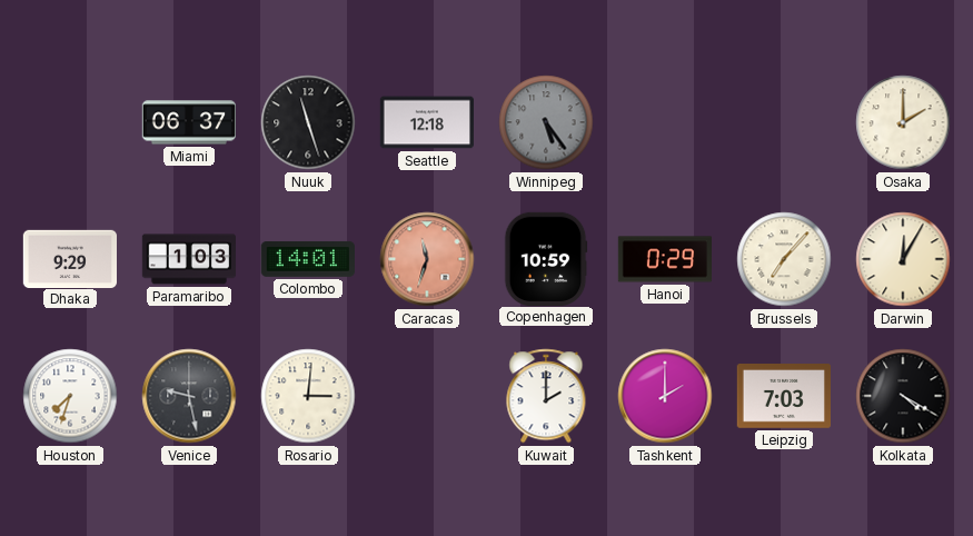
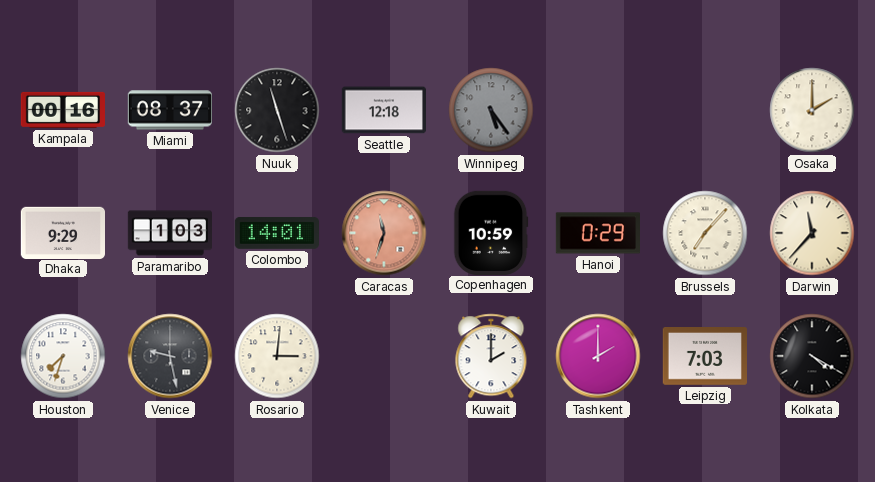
Kampala: none -> 00:16 (63, 110)
Miami: 06:37 -> 08:37 (170, 110)
Darwin: 12:05 -> 11:37 (812, 233)
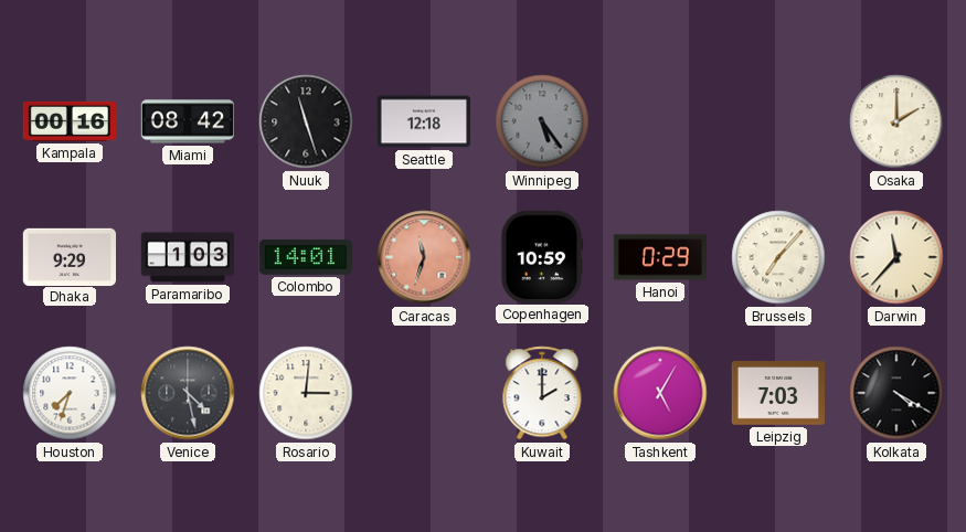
Miami: 08:37 -> 08:42 (188, 121)
Venice: 9:28 -> 4:28 (188, 393)
Tashkent: 2:00 -> 5:05 (660, 393)
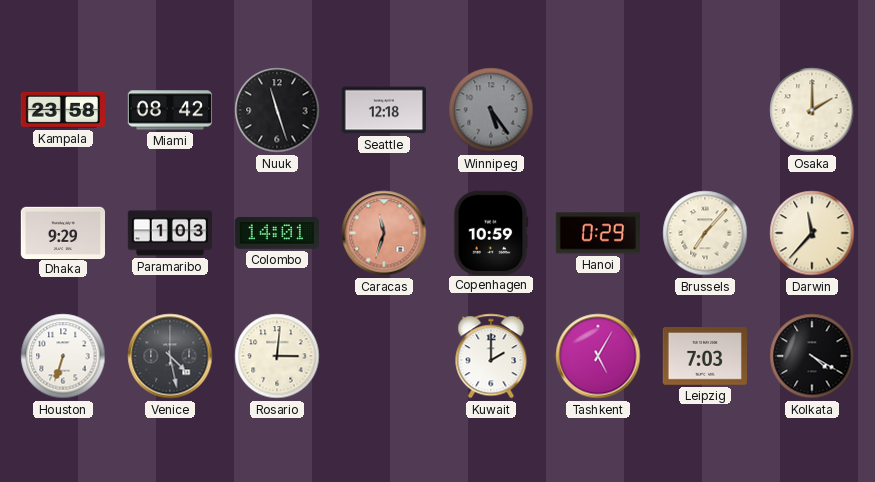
Kampala: 00:16 -> 23:58 (63, 110)
Houston: 7:33 -> 6:33 (63, 356)
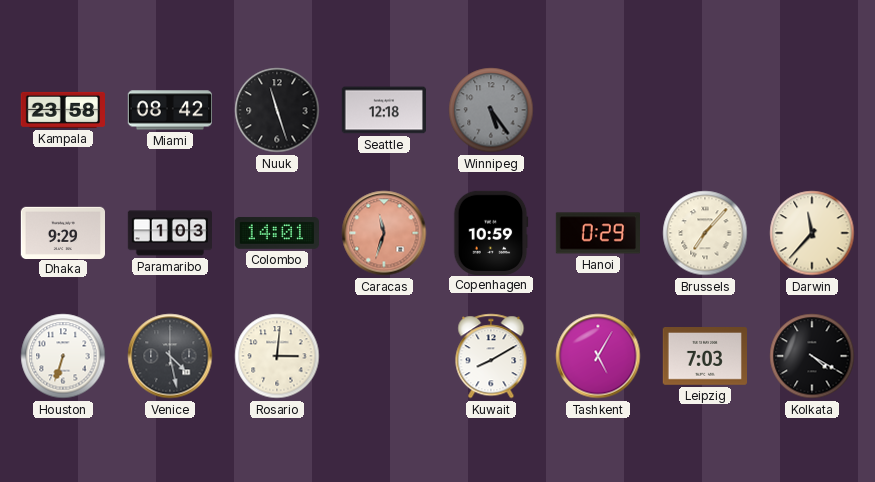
Osaka: 2:00 -> none (812, 110)
Kuwait: 2:00 -> 8:10 (491, 356)
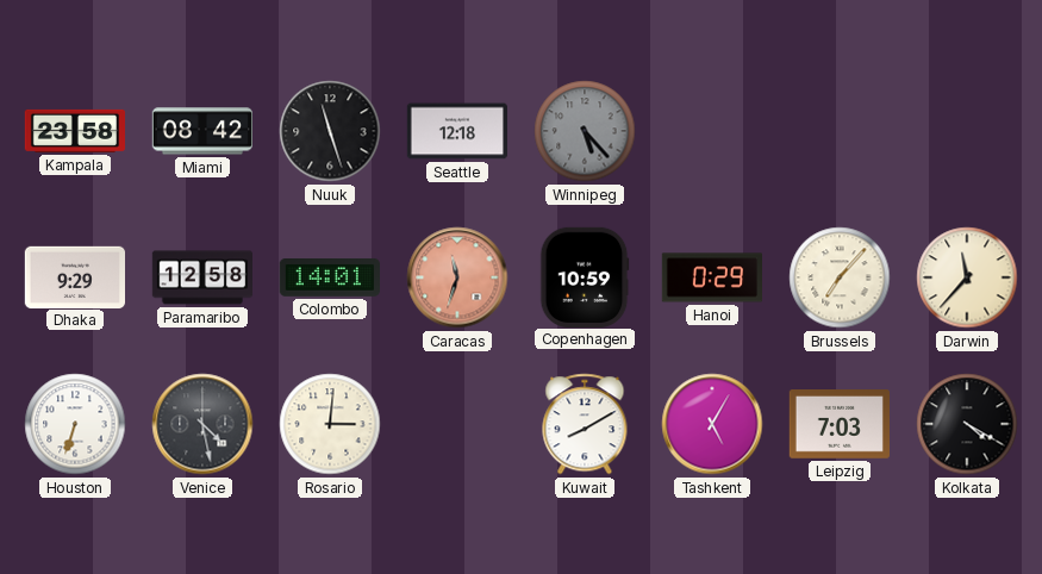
Winnipeg: 5:24 -> 5:23 (585, 131)
Paramaribo: 1:03 -> 12:58 (201, 277)
